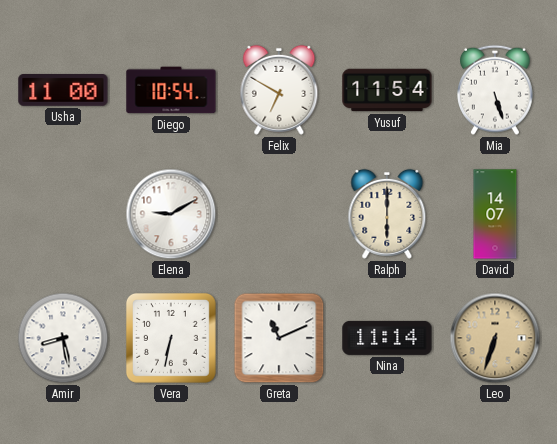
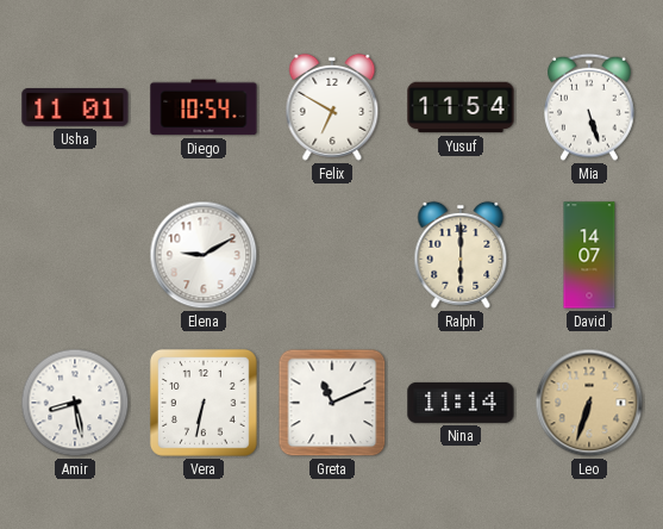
Usha: 11:00 -> 11:01 (75, 108)
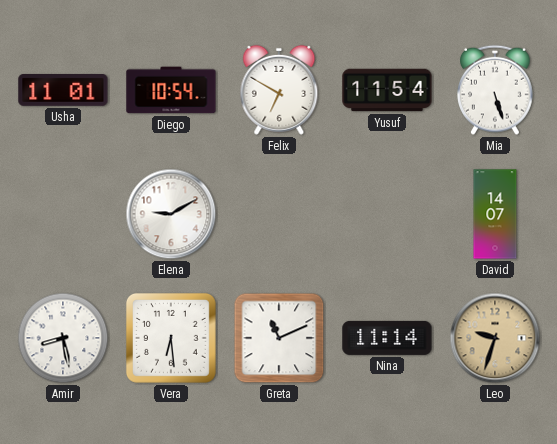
Ralph: 6:00 -> none (461, 255)
Vera: 6:32 -> 6:29 (171, 338)
Leo: 6:33 -> 9:33 (495, 338)
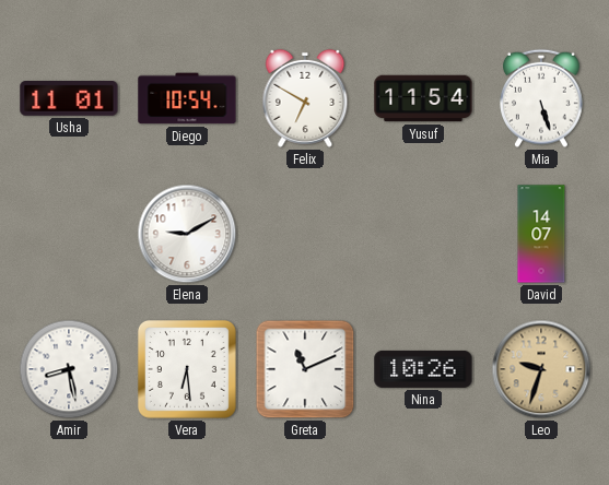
Nina: 11:14 -> 10:26 (423, 369)
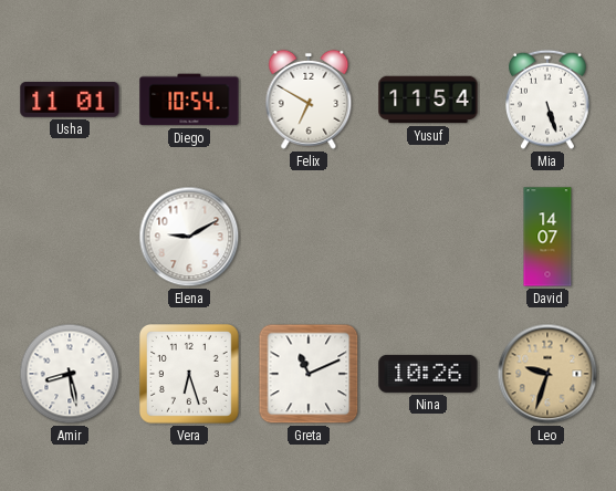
Vera: 6:29 -> 6:27 (189, 374)
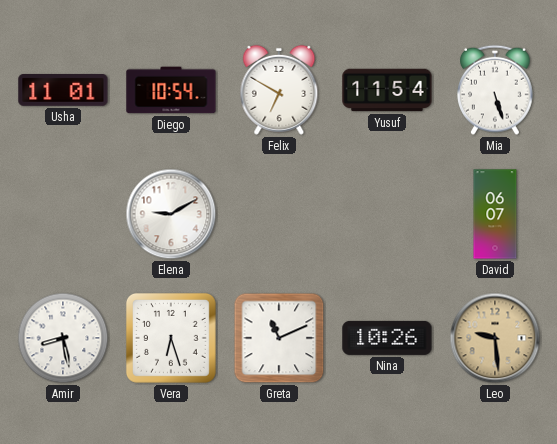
David: 14:07 -> 06:07 (495, 214)
Leo: 9:33 -> 9:29 (495, 338)
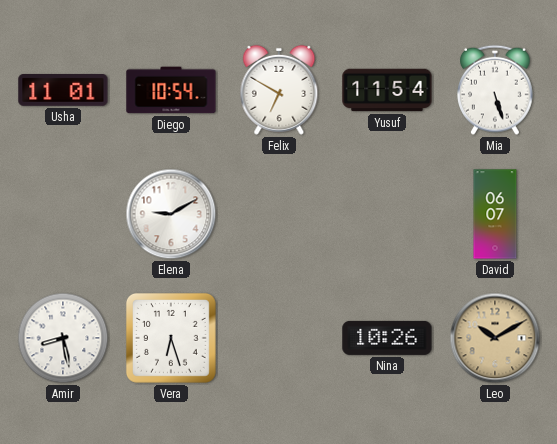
Greta: 11:11 -> none (279, 338)
Leo: 9:29 -> 10:10 (495, 338)
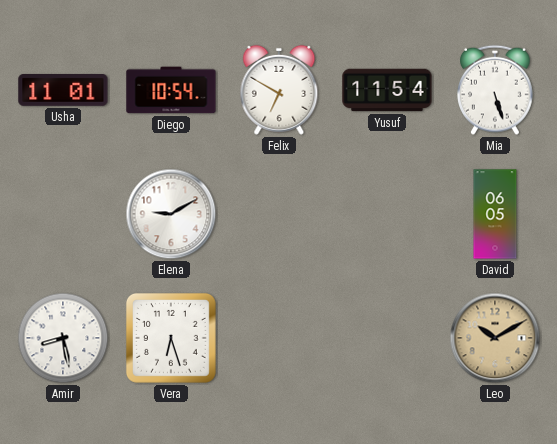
David: 06:07 -> 06:05 (495, 214)
Nina: 10:26 -> none (387, 338)
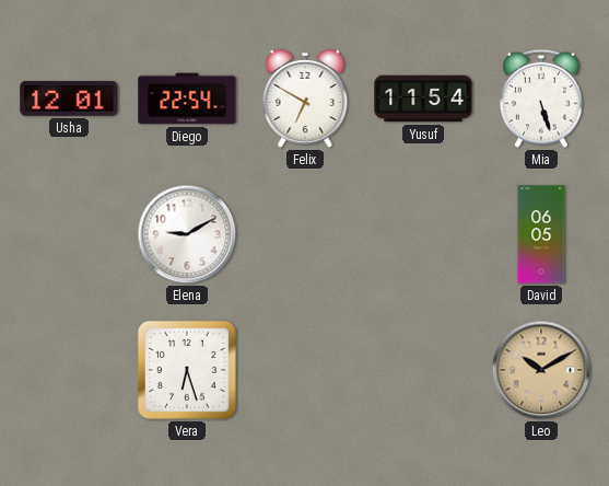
Usha: 11:01 -> 12:01 (69, 100)
Diego: 10:54 -> 22:54 (187, 99)
Amir: 8:28 -> none (63, 338)
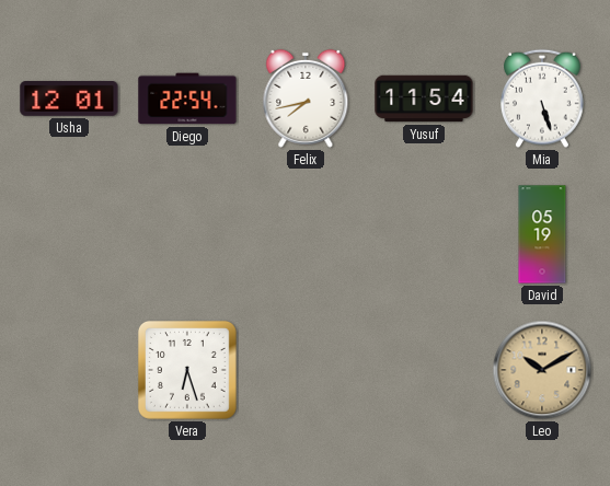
Felix: 6:50 -> 7:43 (306, 99)
Elena: 9:10 -> none (187, 234)
David: 06:05 -> 05:19 (542, 234)
